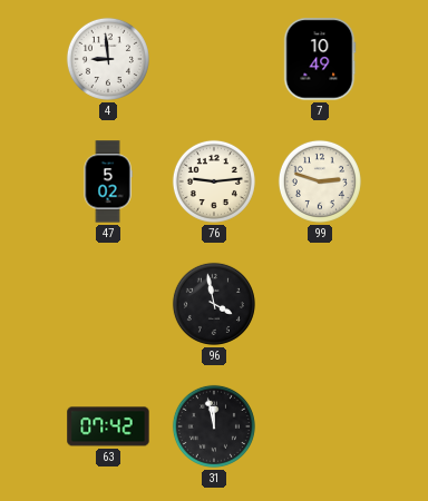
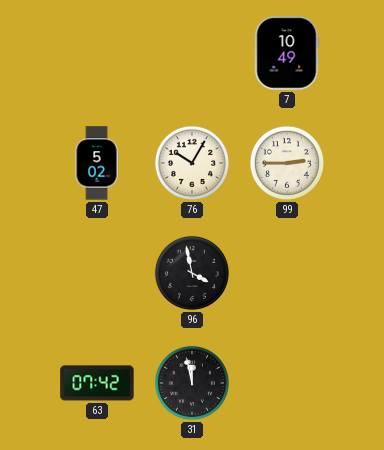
4: 8:59 -> none (108, 59)
76: 9:14 -> 10:05 (192, 163)
99: 2:48 -> 2:45 (287, 163)
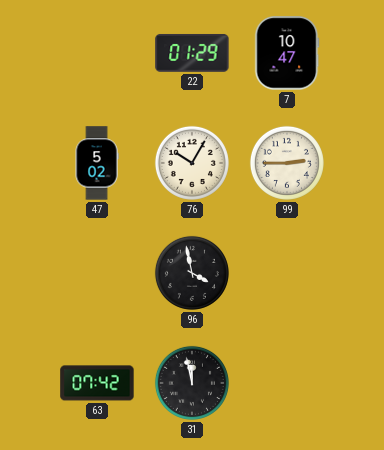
22: none -> 01:29 (192, 53)
7: 10:49 -> 10:47 (287, 53)
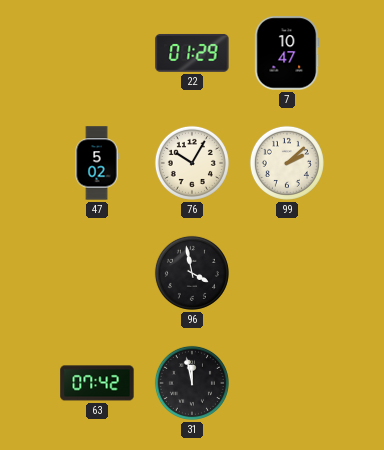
99: 2:45 -> 2:08 (287, 163)
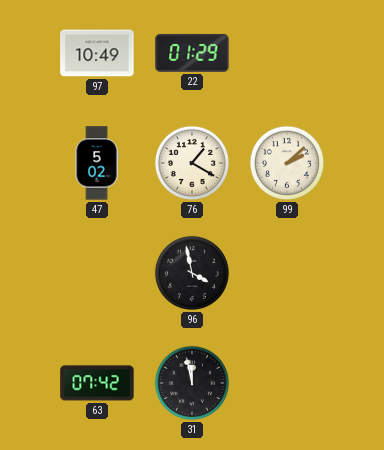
97: none -> 10:49 (97, 53)
7: 10:47 -> none (287, 53)
76: 10:05 -> 1:20 (192, 163)
